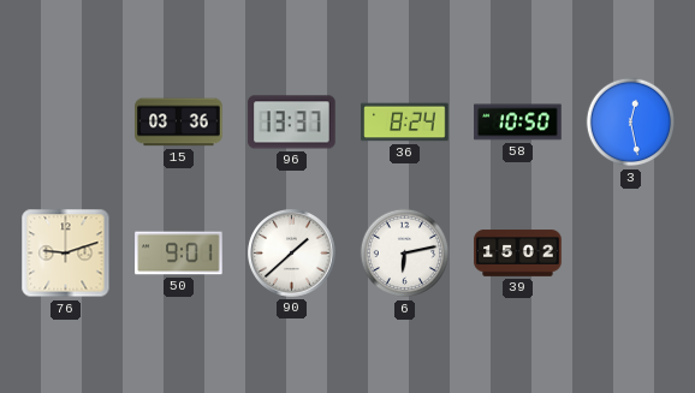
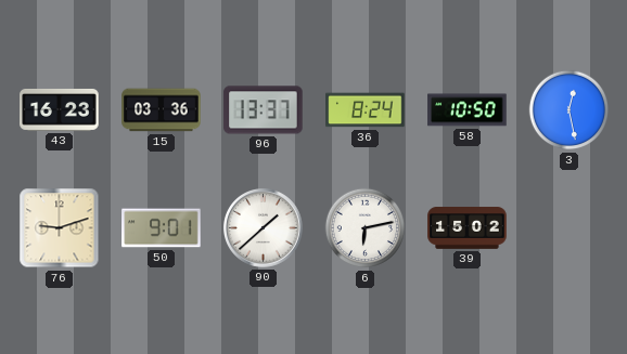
43: none -> 16:23 (60, 110)
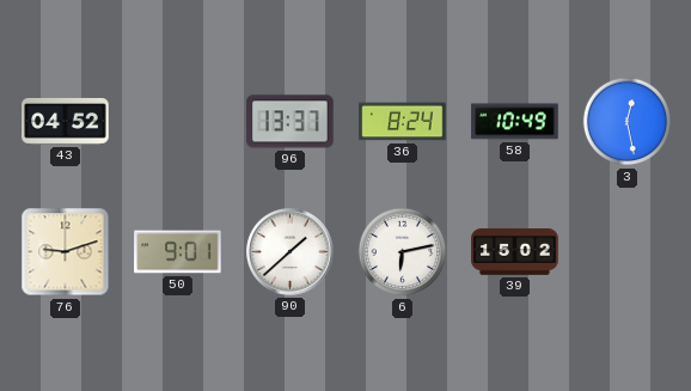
43: 16:23 -> 04:52 (66, 122)
15: 03:36 -> none (162, 110)
58: 10:50 -> 10:49 (515, 122)
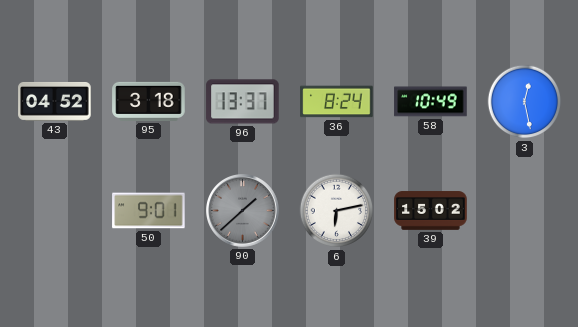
95: none -> 3:18 (149, 101)
76: 9:12 -> none (66, 252)
90 dial: white -> grey (243, 211)
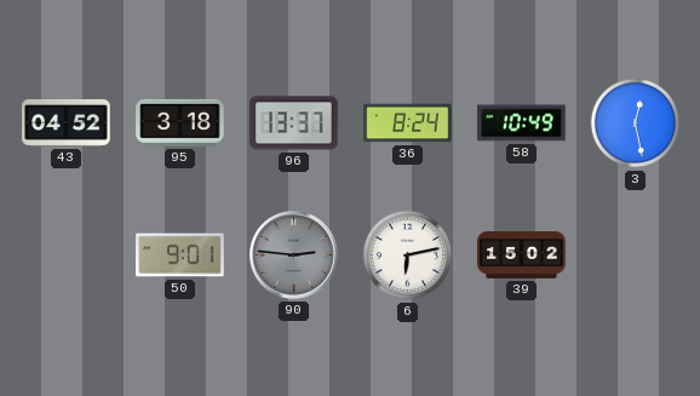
90: 1:38 -> 2:46 (294, 256)
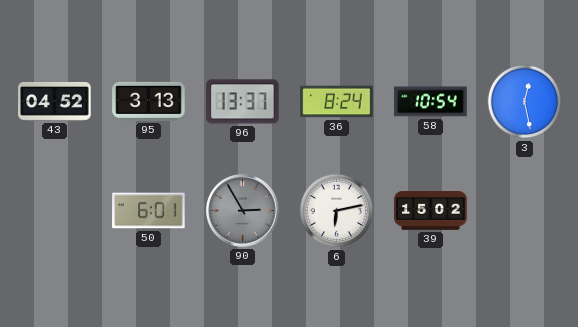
95: 3:18 -> 3:13 (149, 101)
58: 10:49 -> 10:54 (431, 102)
50: 9:01 -> 6:01 (149, 211)
90: 2:46 -> 2:55 (243, 211)
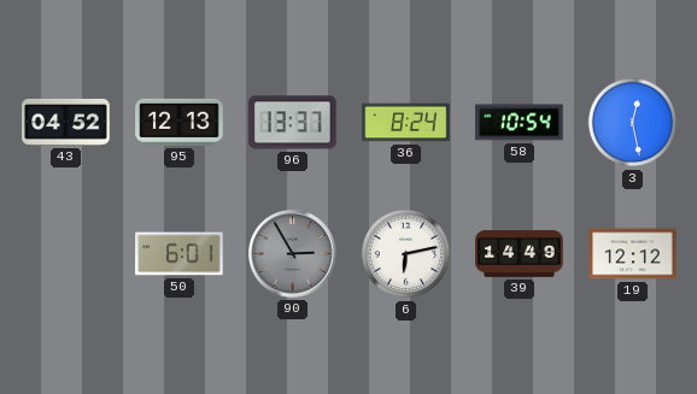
95: 3:13 -> 12:13 (180, 122)
39: 15:02 -> 14:49 (520, 254)
19: none -> 12:12 (633, 254)
